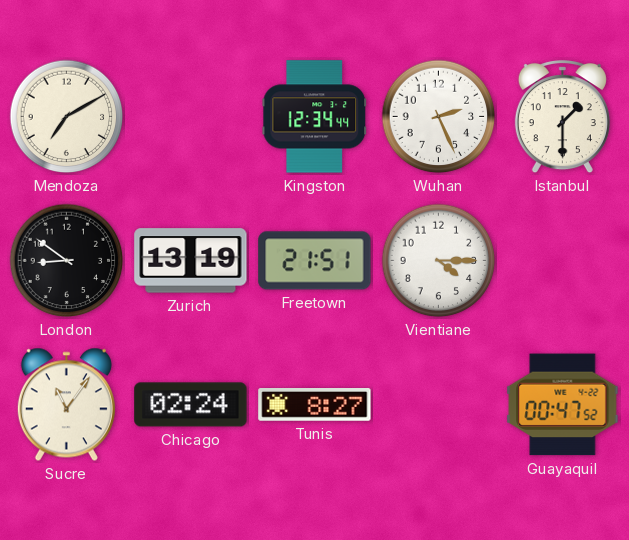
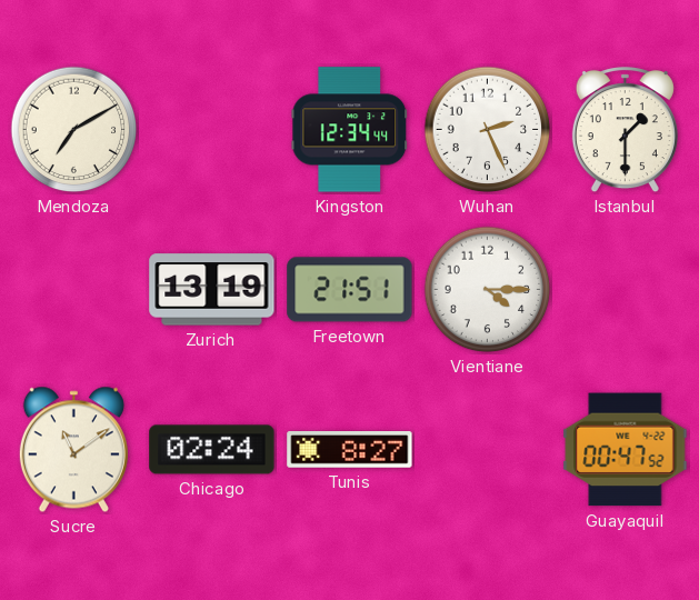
London: 8:51 -> none (67, 261)
Sucre: 11:06 -> 11:09 (73, 450)
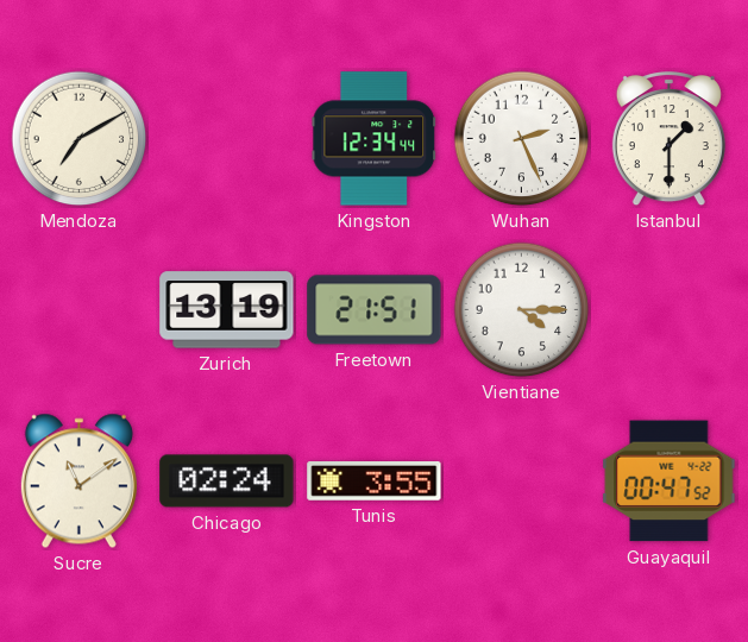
Tunis: 8:27 -> 3:55 (375, 481)
